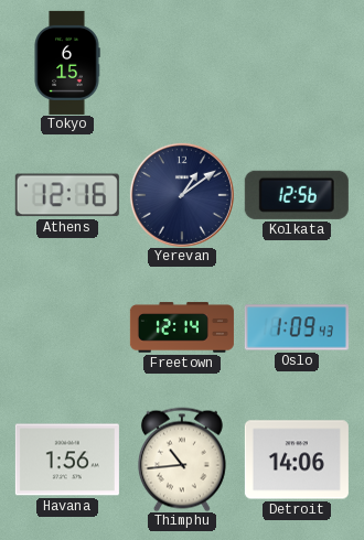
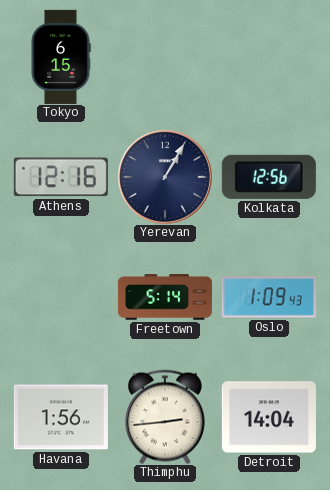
Yerevan: 1:09 -> 1:05 (165, 177)
Freetown: 12:14 -> 5:14 (165, 297)
Thimphu: 10:44 -> 2:44 (165, 417)
Detroit: 14:06 -> 14:04 (269, 417)
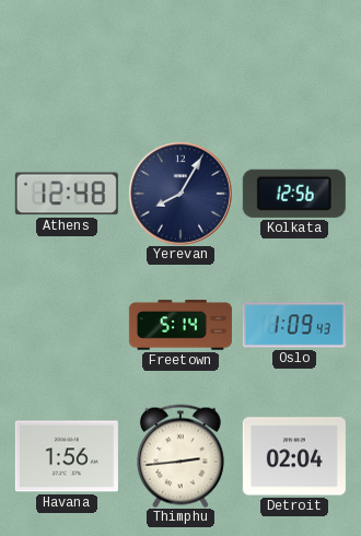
Tokyo: 6:15 -> none (61, 57)
Athens: 12:16 -> 12:48 (67, 194)
Yerevan: 1:05 -> 8:05 (180, 194)
Detroit: 14:04 -> 02:04 (294, 456)
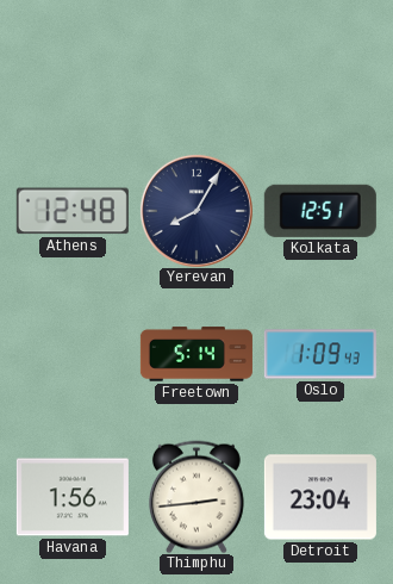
Kolkata: 12:56 -> 12:51 (320, 211)
Detroit: 02:04 -> 23:04 (320, 497)
